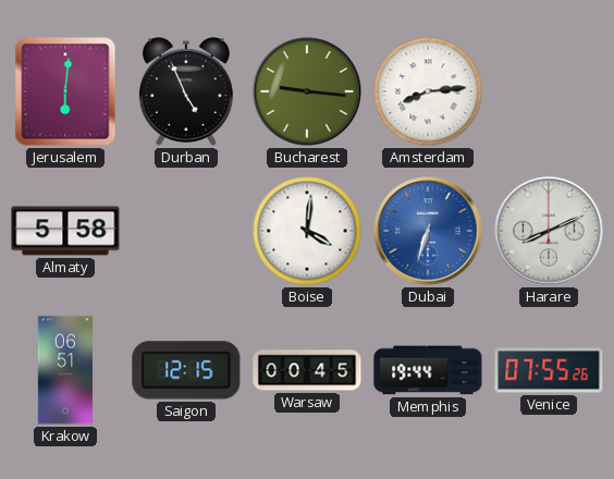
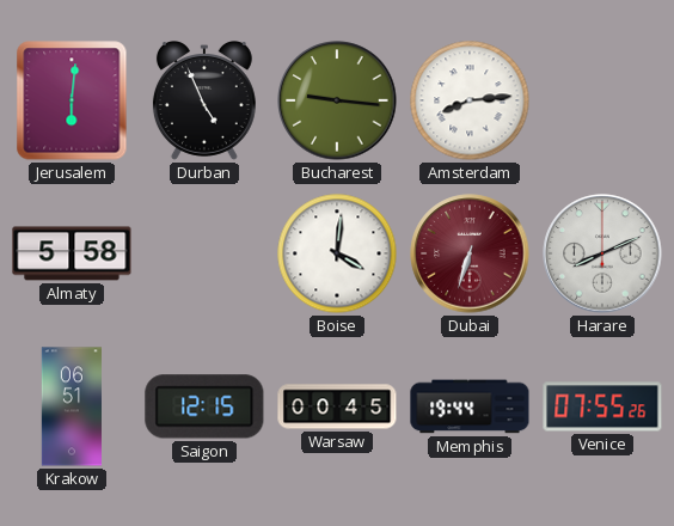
Dubai dial: blue -> burgundy (470, 253)
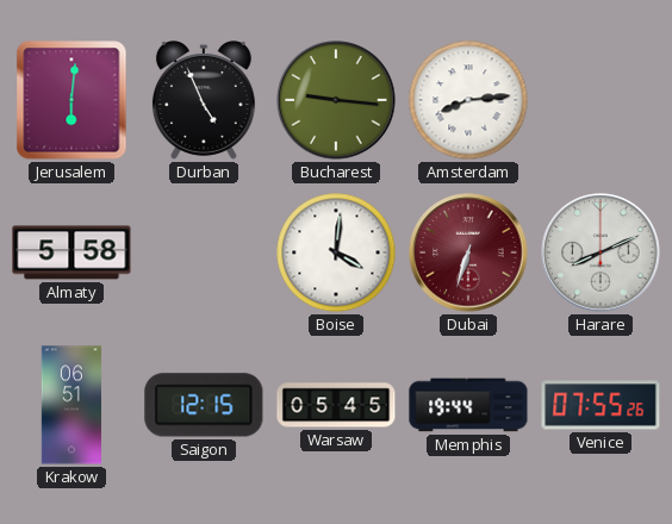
Warsaw: 00:45 -> 05:45 (336, 405)
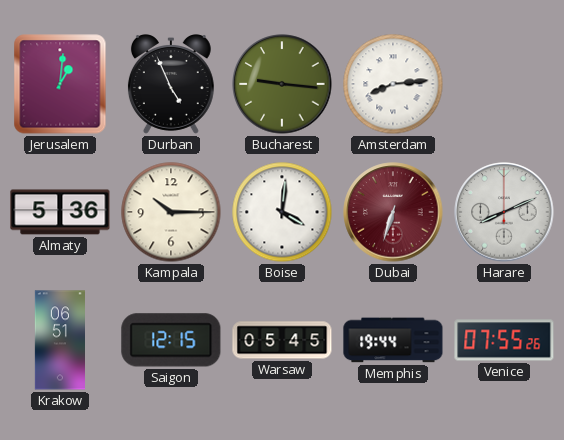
Jerusalem: 6:01 -> 1:01 (60, 84)
Almaty: 5:58 -> 5:36 (60, 212)
Kampala: none -> 10:15 (171, 212)
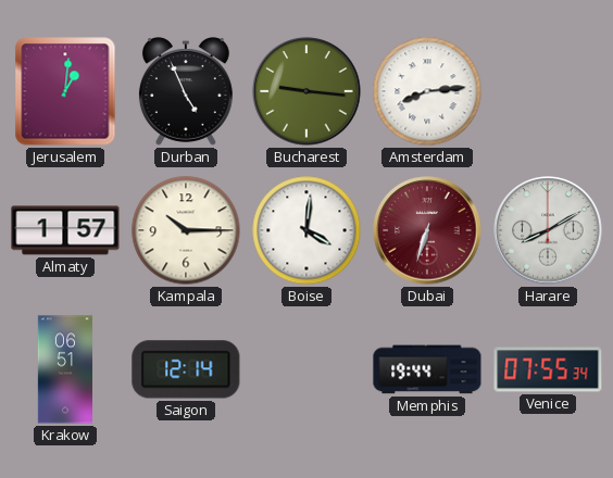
Almaty: 5:36 -> 1:57 (65, 230)
Harare: 8:11 -> 8:10 (548, 230)
Saigon: 12:15 -> 12:14 (186, 369)
Warsaw: 05:45 -> none (282, 340)
Venice: 07:55:26 -> 07:55:34 (548, 369)
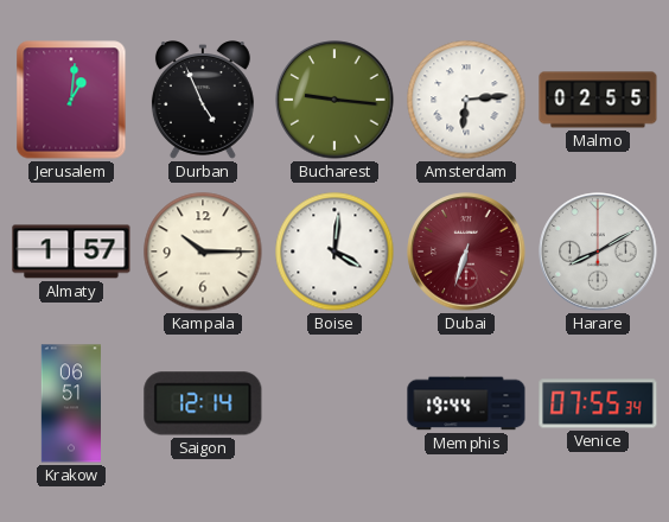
Amsterdam: 8:14 -> 6:14 (466, 100)
Malmo: none -> 02:55 (598, 100)
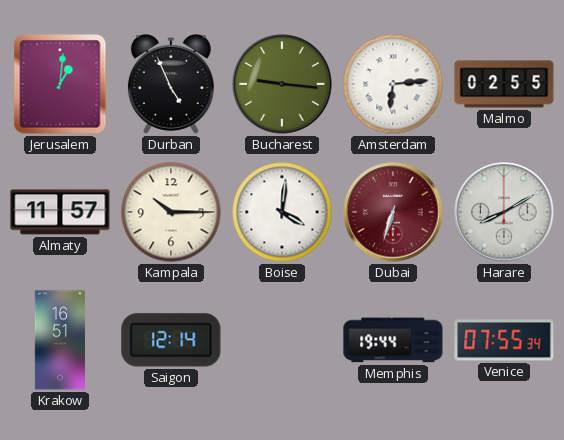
Almaty: 1:57 -> 11:57 (60, 212)
Krakow: 06:51 -> 16:51 (59, 340)
